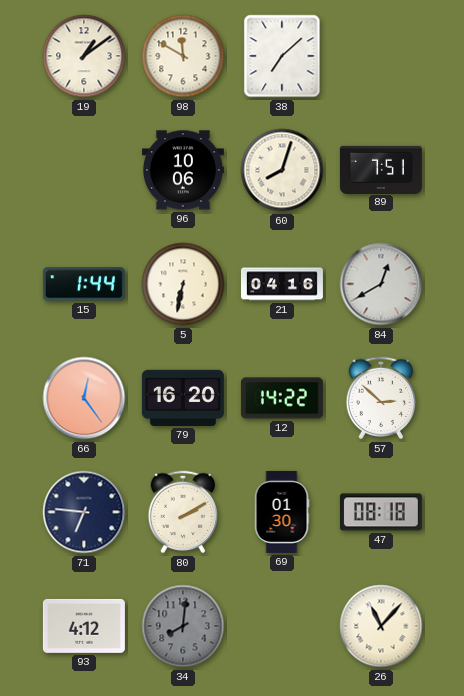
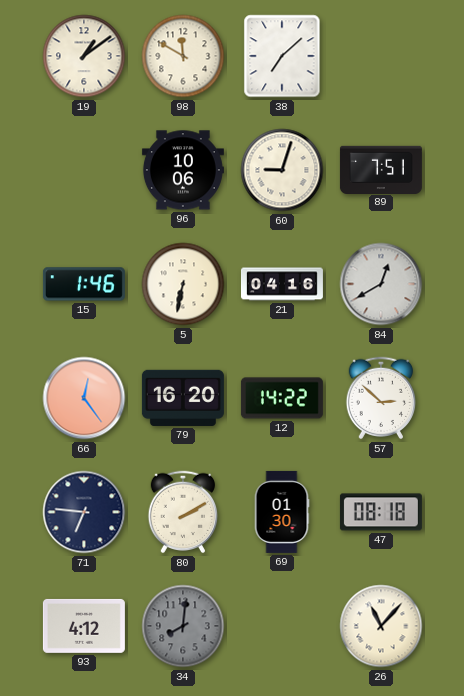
60: 8:03 -> 9:03 (282, 170)
15: 1:44 -> 1:46 (84, 284)
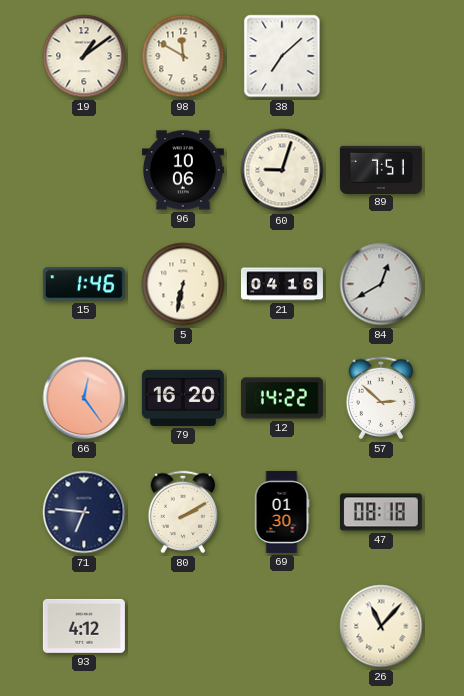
34: 8:01 -> none (183, 626)
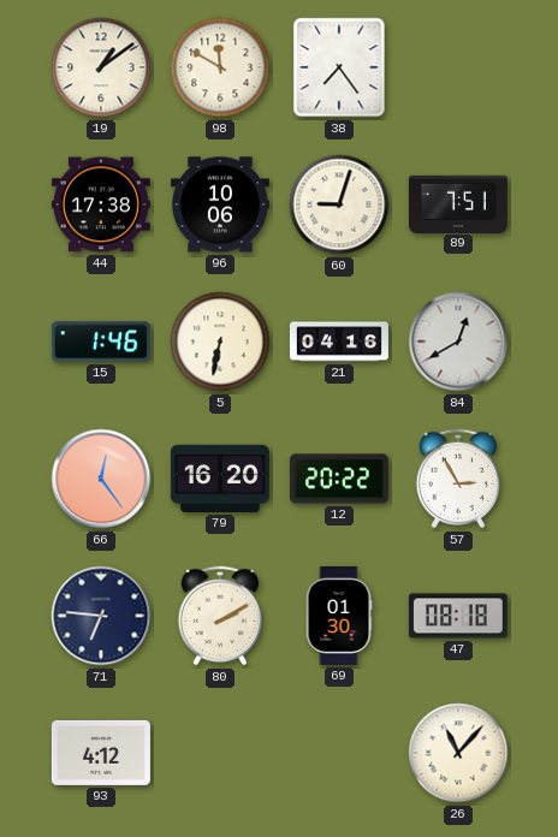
38: 7:08 -> 7:24 (339, 67)
44: none -> 17:38 (101, 204)
12: 14:22 -> 20:22 (339, 479)
57: 2:52 -> 2:55 (458, 479)
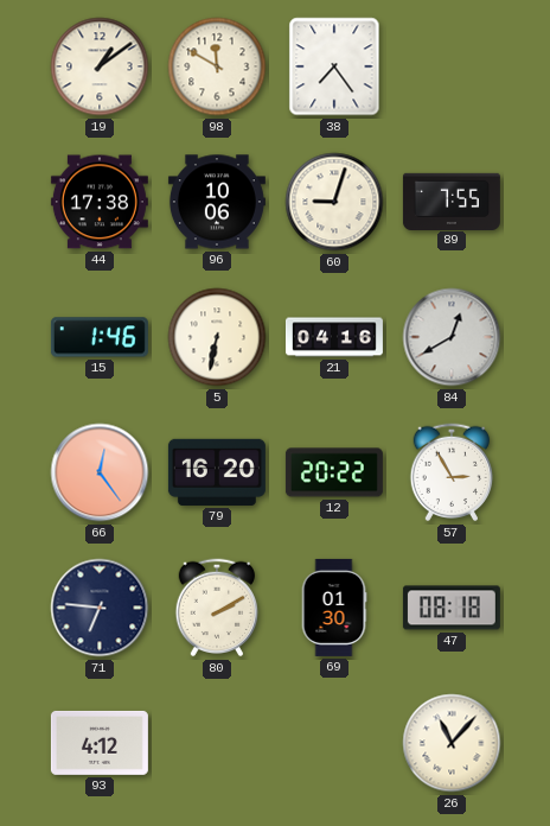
89: 7:51 -> 7:55 (452, 201)
